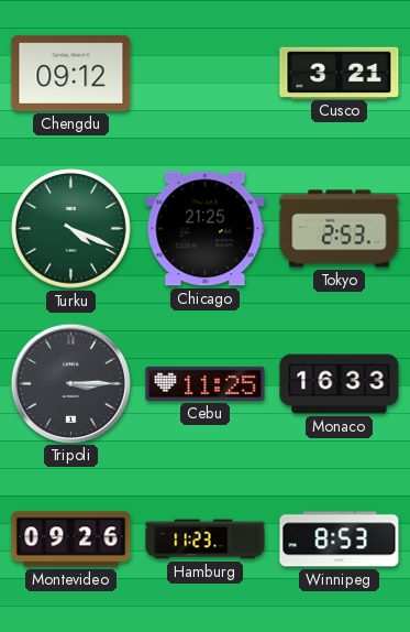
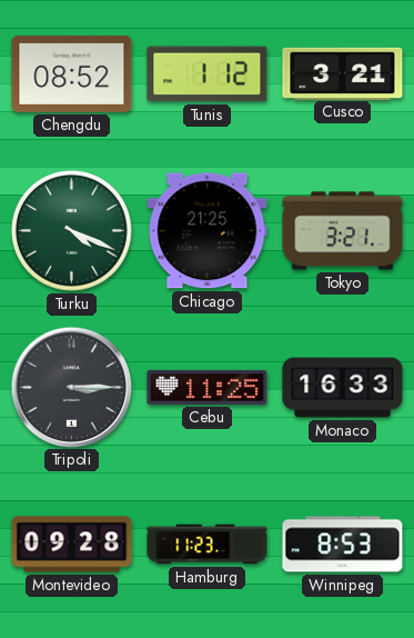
Chengdu: 09:12 -> 08:52 (72, 73)
Tunis: none -> 1:12 (208, 74)
Tokyo: 2:53 -> 3:21 (343, 231)
Montevideo: 09:26 -> 09:28 (72, 545)
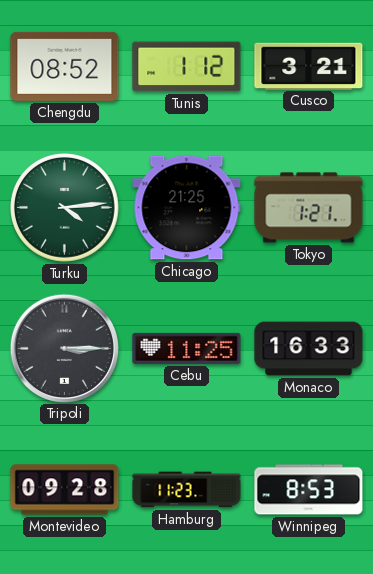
Turku: 4:19 -> 4:14 (65, 208)
Tokyo: 3:21 -> 1:21 (309, 208)
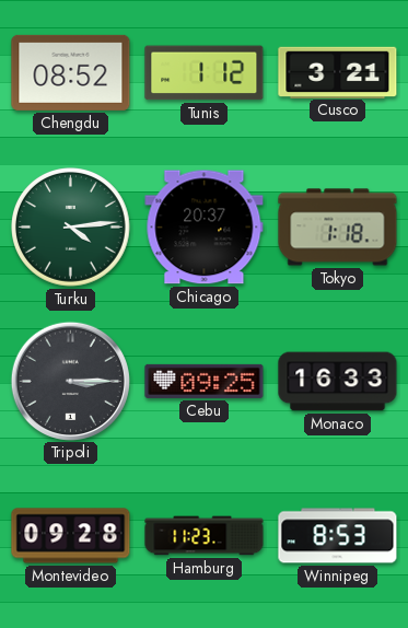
Chicago: 21:25 -> 20:37 (205, 228)
Tokyo: 1:21 -> 1:18 (338, 228)
Cebu: 11:25 -> 09:25 (205, 381)
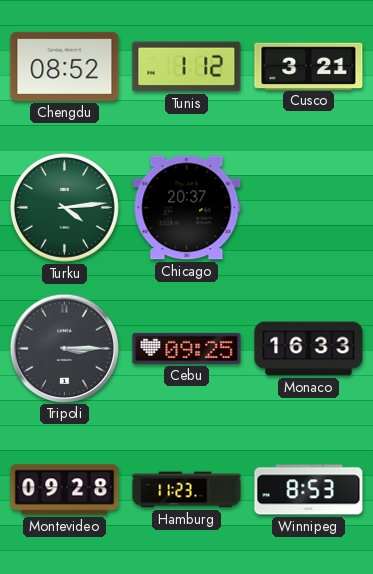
Tokyo: 1:18 -> none (338, 228)
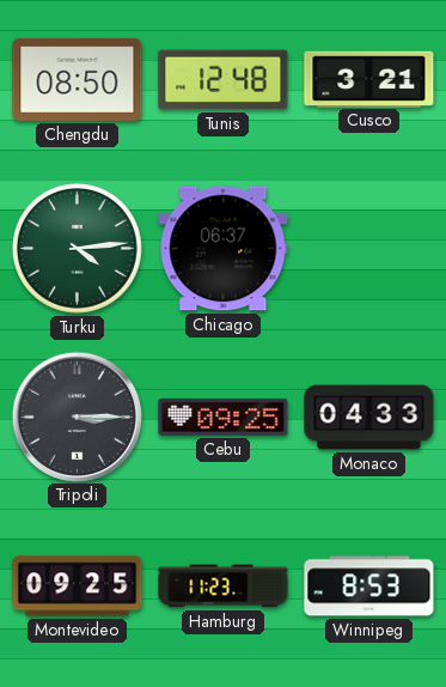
Chengdu: 08:52 -> 08:50 (78, 79)
Tunis: 1:12 -> 12:48 (224, 80)
Chicago: 20:37 -> 06:37 (224, 249)
Monaco: 16:33 -> 04:33 (369, 418)
Montevideo: 09:28 -> 09:25 (78, 586)
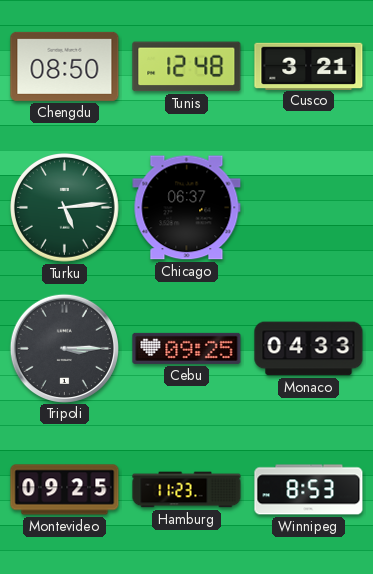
Turku: 4:14 -> 5:14 (65, 208)
